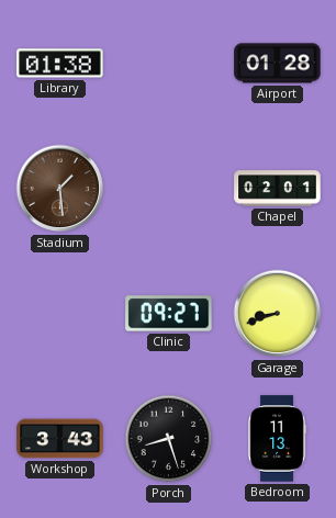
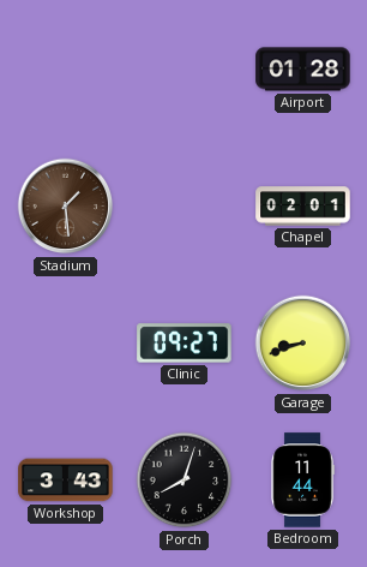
Library: 01:38 -> none (60, 64)
Porch: 8:27 -> 8:03 (185, 481)
Bedroom: 11:13 -> 11:44 (302, 481)
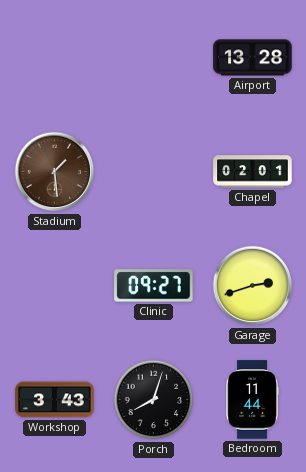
Airport: 01:28 -> 13:28 (253, 58)
Garage: 8:42 -> 2:42 (253, 286)
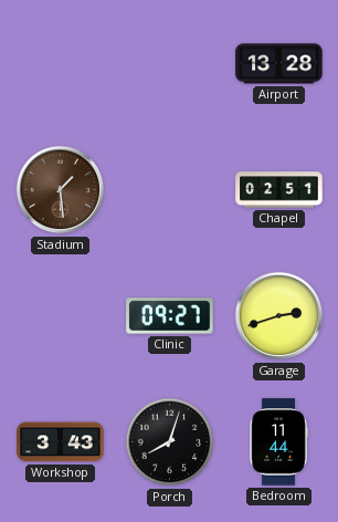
Chapel: 02:01 -> 02:51 (279, 190)
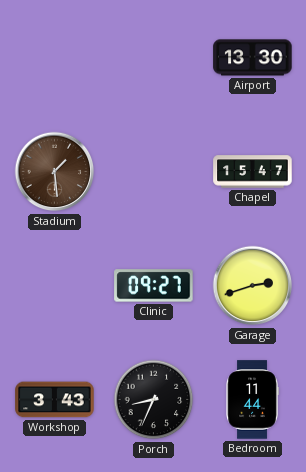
Airport: 13:28 -> 13:30 (253, 58)
Chapel: 02:51 -> 15:47 (253, 172)
Porch: 8:03 -> 8:34 (154, 400)
